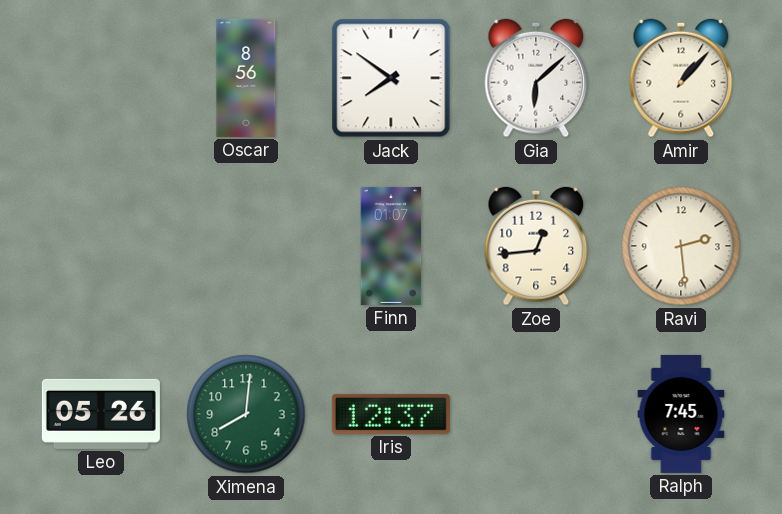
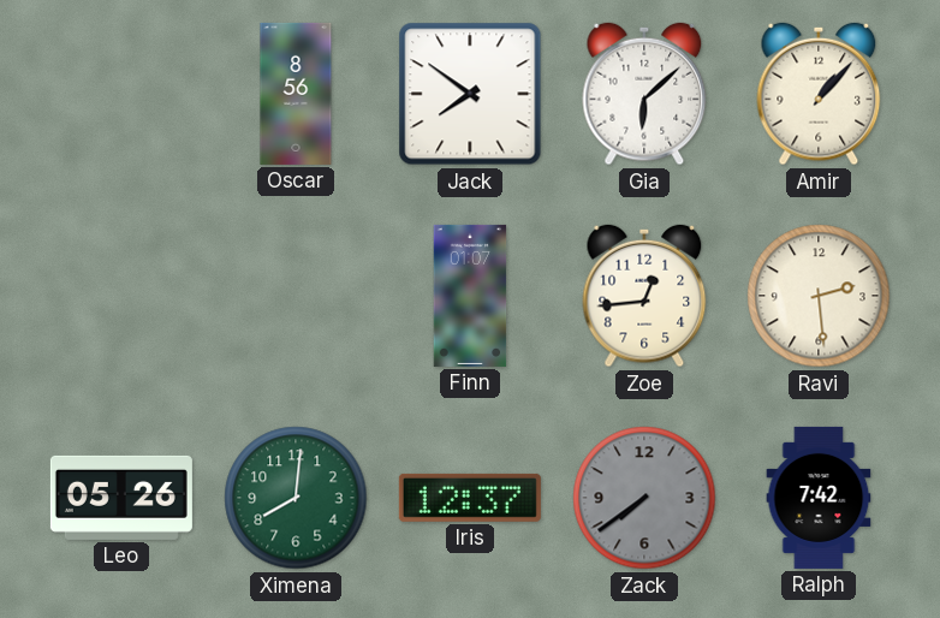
Zack: none -> 7:39 (644, 498)
Ralph: 7:45 -> 7:42 (819, 498)
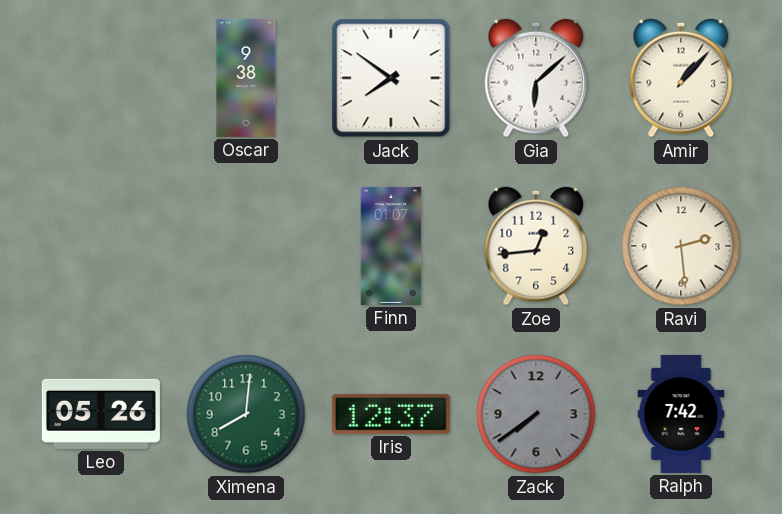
Oscar: 8:56 -> 9:38 (246, 78)
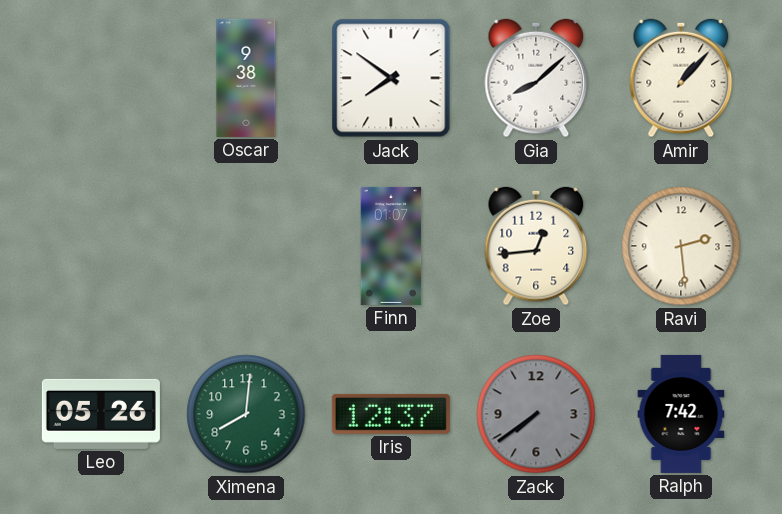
Gia: 6:08 -> 8:08 (536, 78)
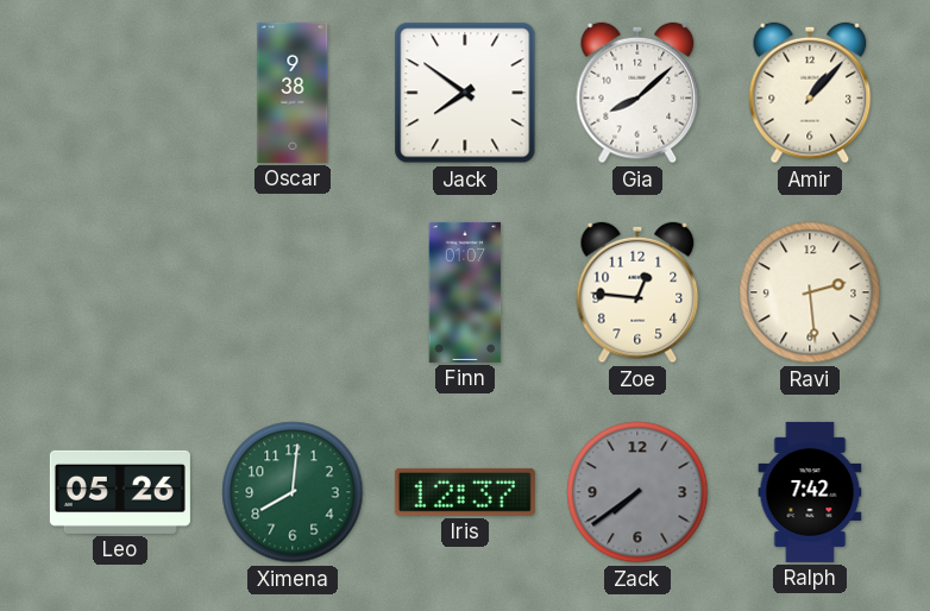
Zoe: 12:44 -> 12:46 (637, 292)
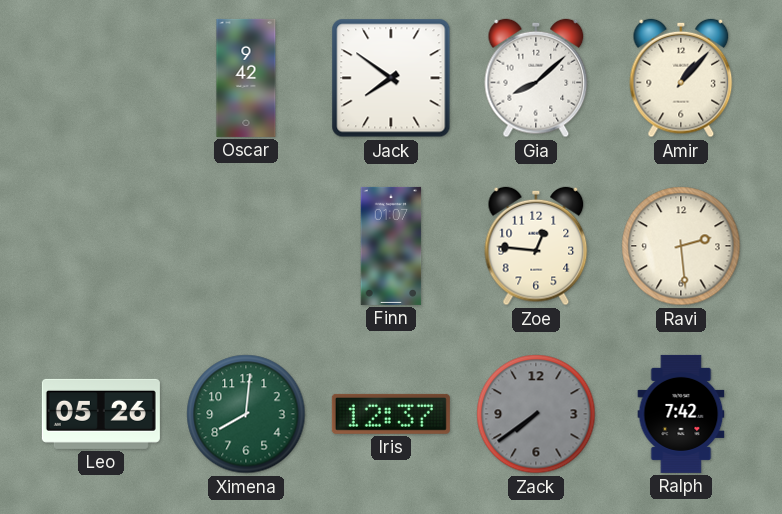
Oscar: 9:38 -> 9:42 (246, 78)
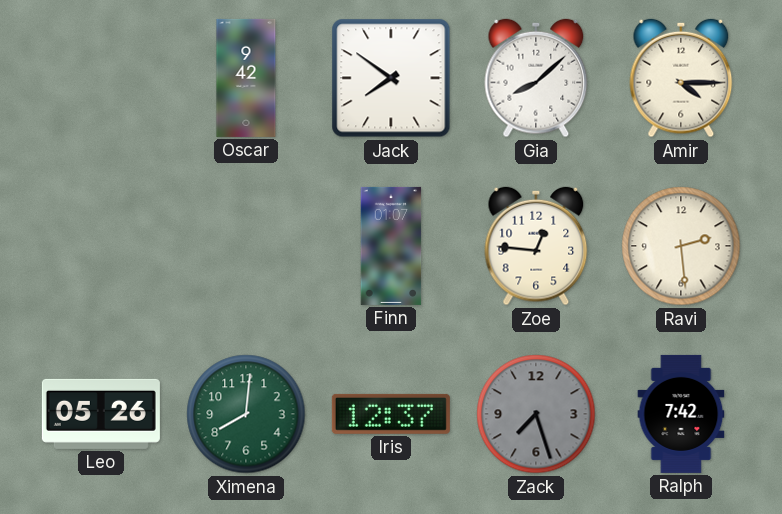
Amir: 1:07 -> 4:15 (681, 78)
Zack: 7:39 -> 7:27 (536, 414)
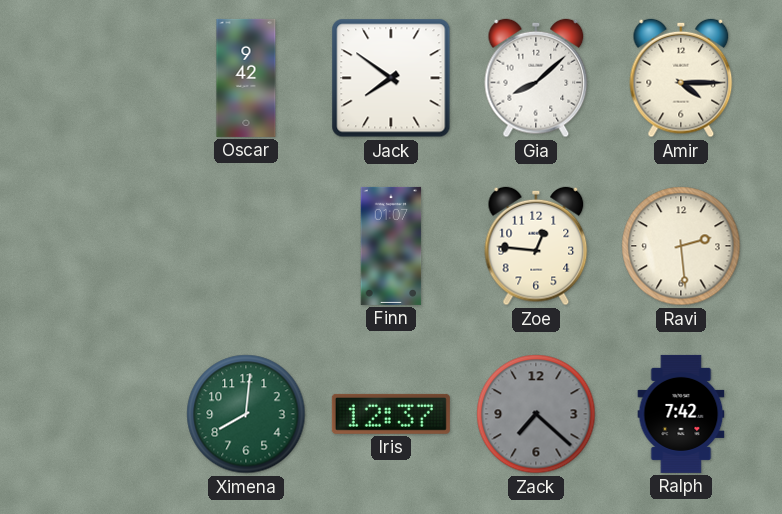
Leo: 05:26 -> none (101, 414)
Zack: 7:27 -> 7:22 (536, 414)
